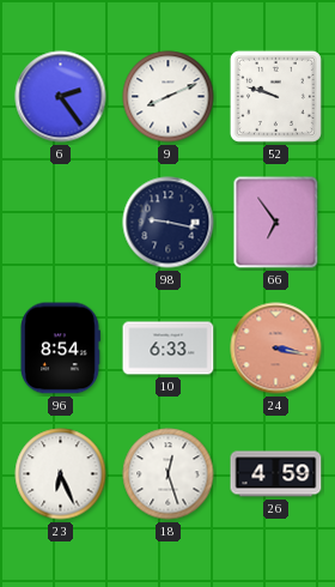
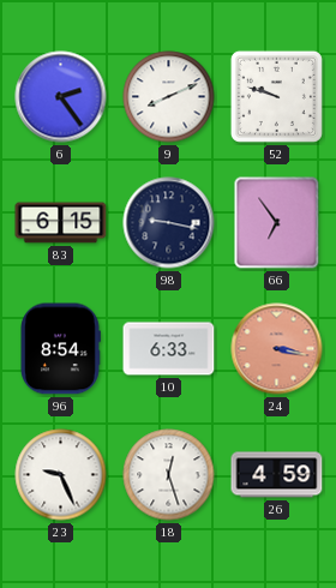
83: none -> 6:15 (61, 223)
23: 6:26 -> 9:26 (61, 475)
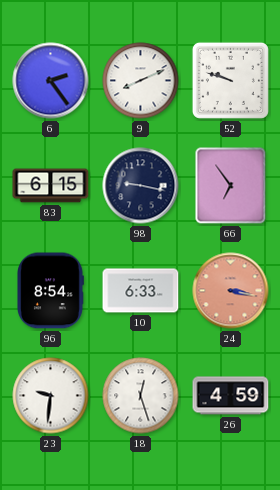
23: 9:26 -> 9:31 (51, 396)
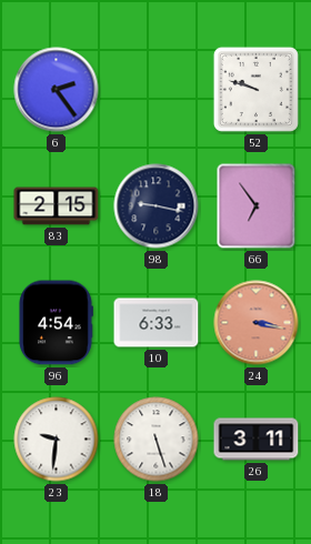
9: 8:11 -> none (141, 81)
83: 6:15 -> 2:15 (57, 206)
96: 8:54 -> 4:54 (57, 323)
18: 12:27 -> 5:27 (157, 440)
26: 4:59 -> 3:11 (257, 440)
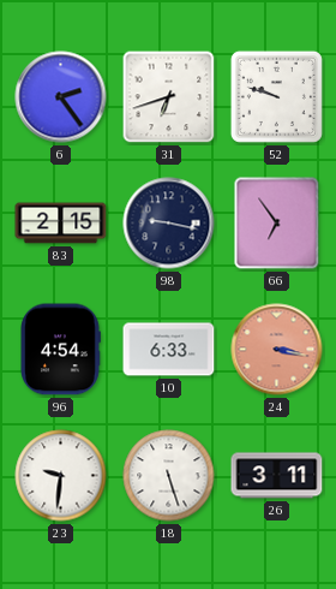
31: none -> 6:42 (169, 97)
